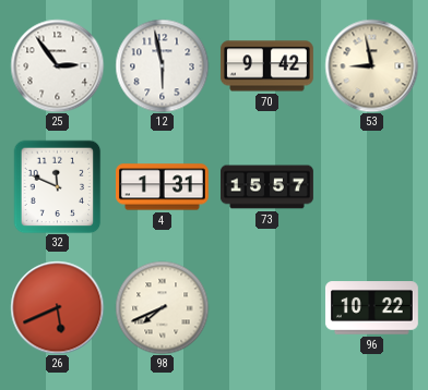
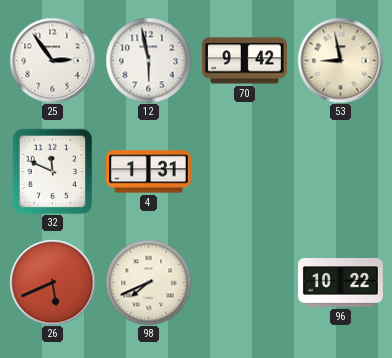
73: 15:57 -> none (267, 187)
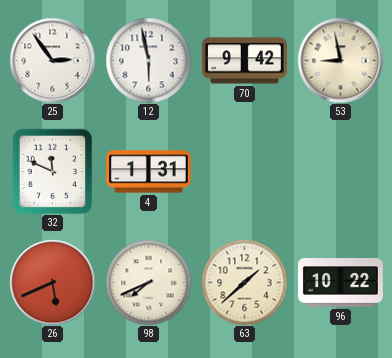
63: none -> 1:38 (244, 282)
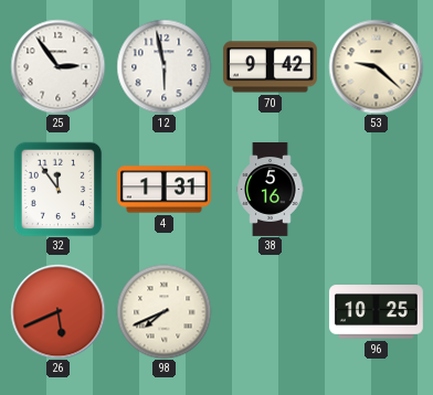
53: 8:58 -> 9:22 (376, 66)
32: 11:49 -> 11:54 (59, 189)
38: none -> 5:16 (271, 190)
63: 1:38 -> none (244, 282)
96: 10:22 -> 10:25 (376, 312)
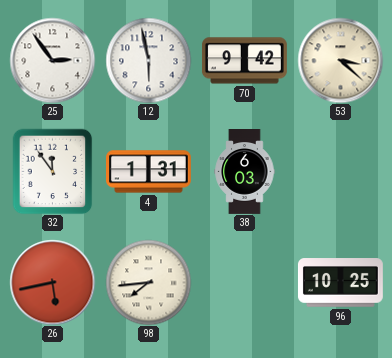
53: 9:22 -> 3:22 (340, 60)
38: 5:16 -> 6:03 (245, 172)
26: 5:41 -> 5:43 (52, 282)
98: 7:41 -> 7:44 (148, 282)
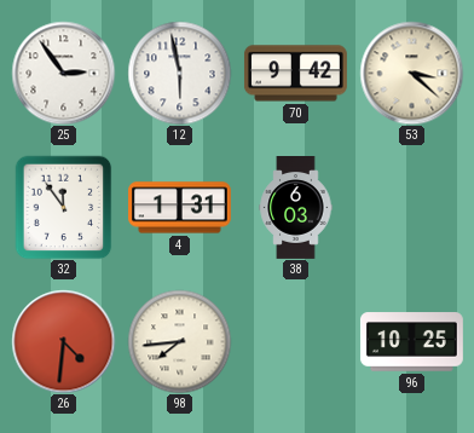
26: 5:43 -> 4:31 (63, 341)
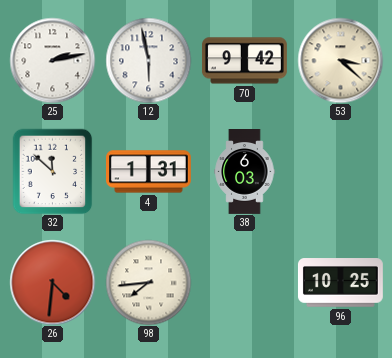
25: 2:54 -> 2:13 (52, 60)
32: 11:54 -> 11:52 (53, 171)
